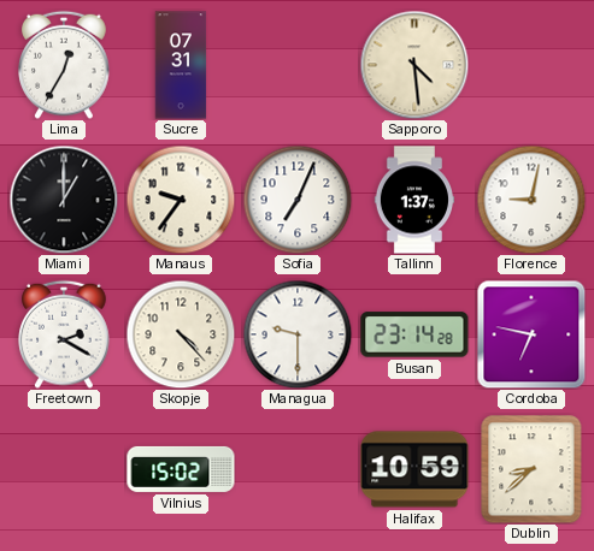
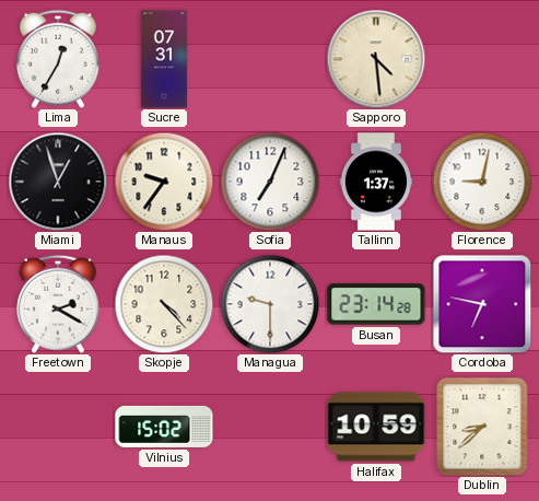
Miami: 1:00 -> 12:57 (58, 182)
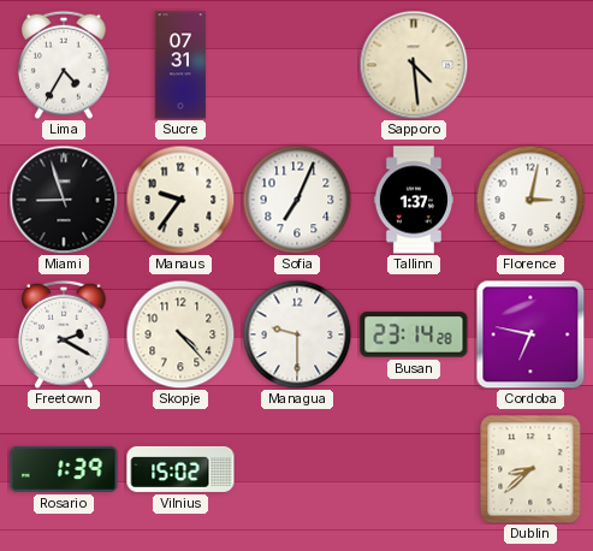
Lima: 12:35 -> 4:35 (64, 65)
Miami: 12:57 -> 8:57 (64, 200)
Florence: 9:02 -> 3:02 (530, 200)
Rosario: none -> 1:39 (64, 469)
Halifax: 10:59 -> none (376, 427)
